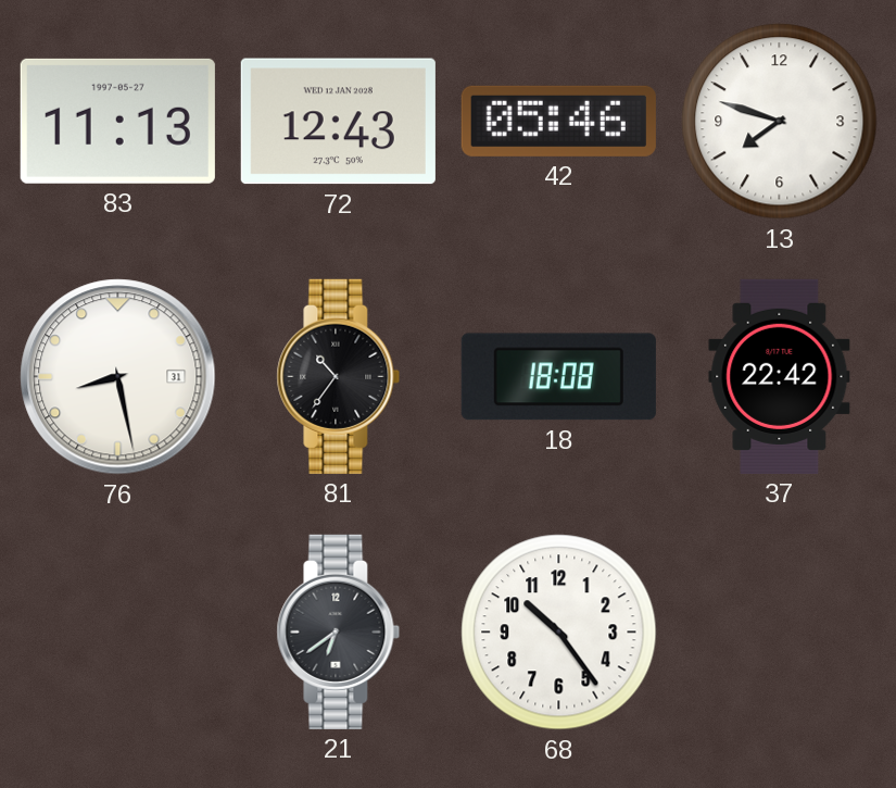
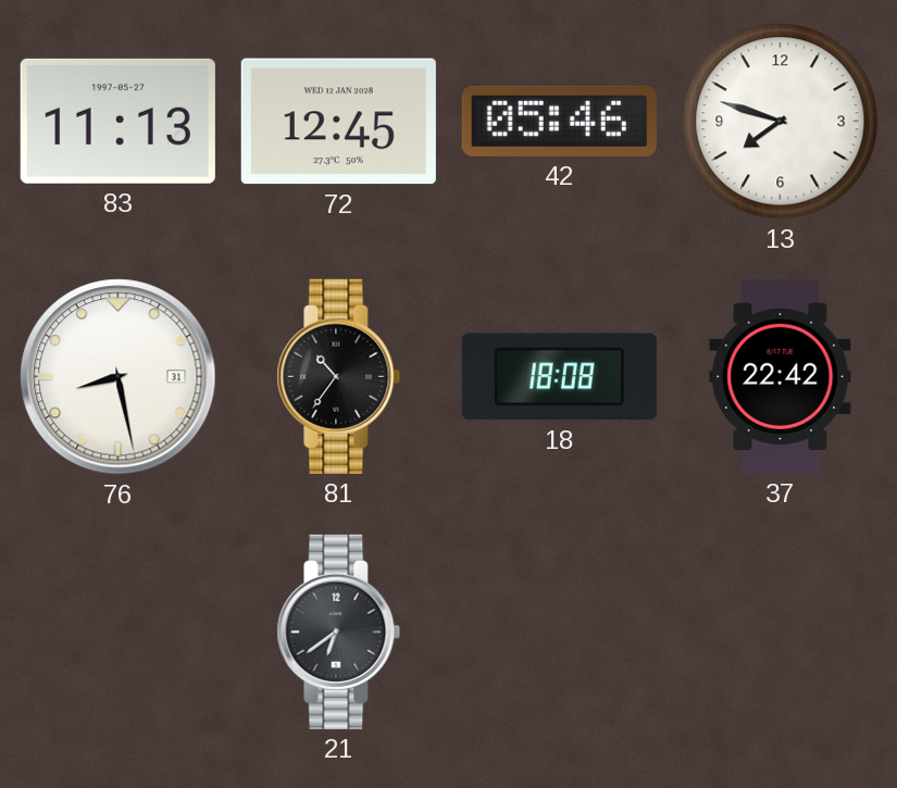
72: 12:43 -> 12:45 (338, 122)
68: 10:24 -> none (559, 633)
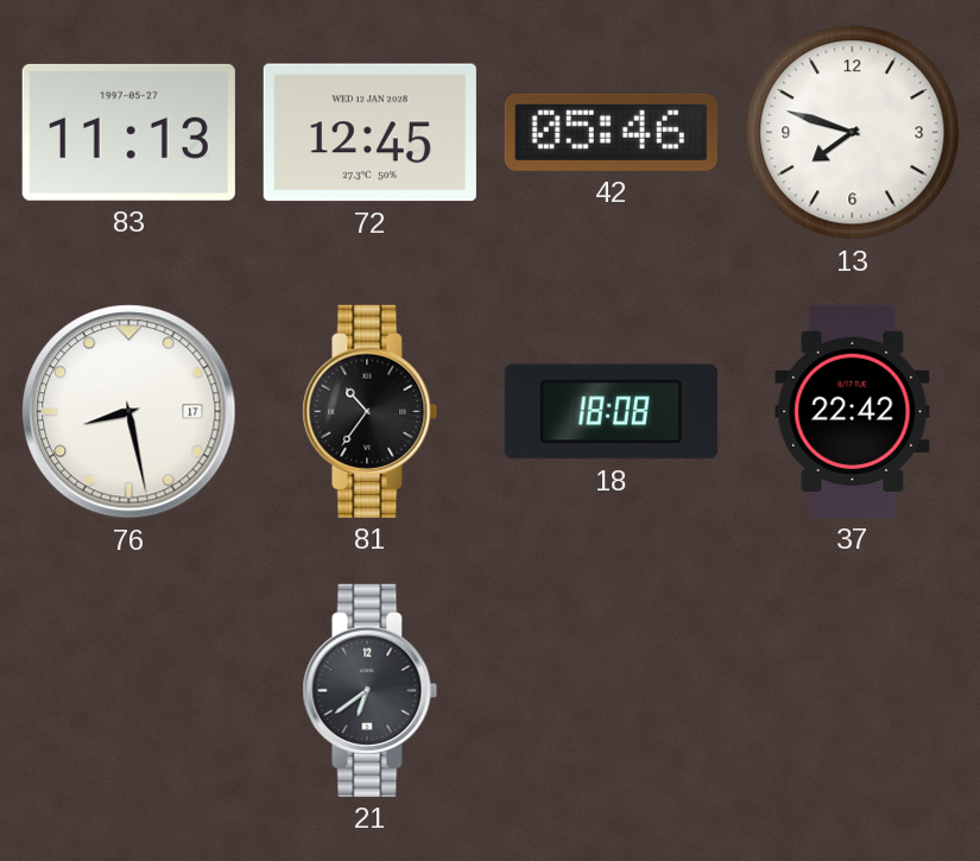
76 date: 31 -> 17 (129, 412)
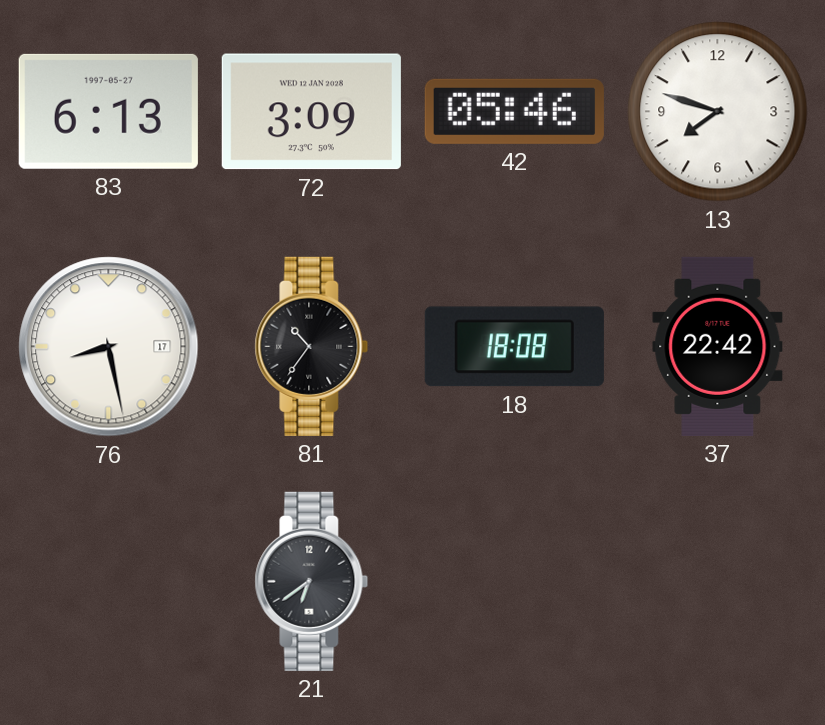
83: 11:13 -> 6:13 (108, 111)
72: 12:45 -> 3:09 (311, 112)
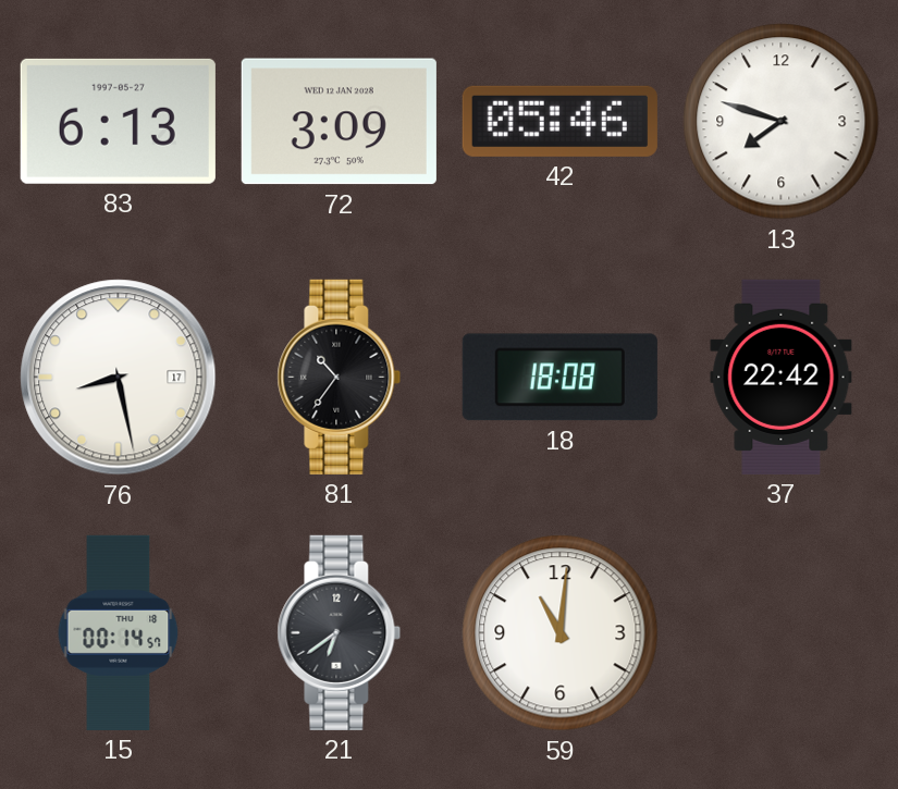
15: none -> 00:14 (119, 632)
59: none -> 11:01 (561, 633)
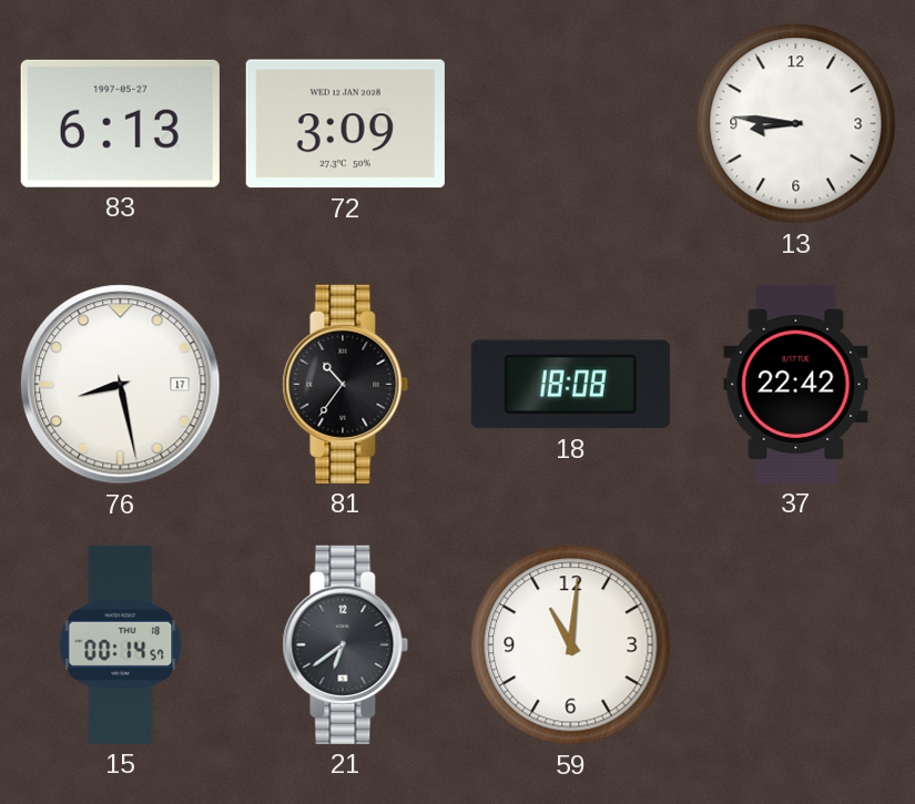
42: 05:46 -> none (559, 121)
13: 7:48 -> 8:46 (796, 124)
